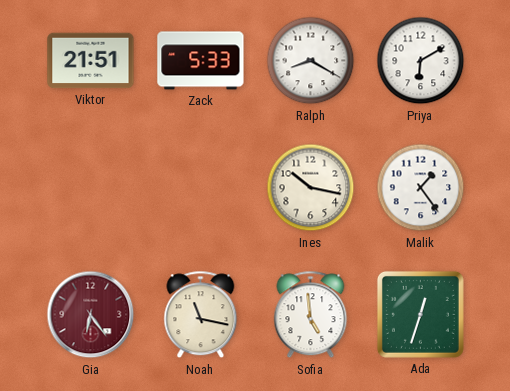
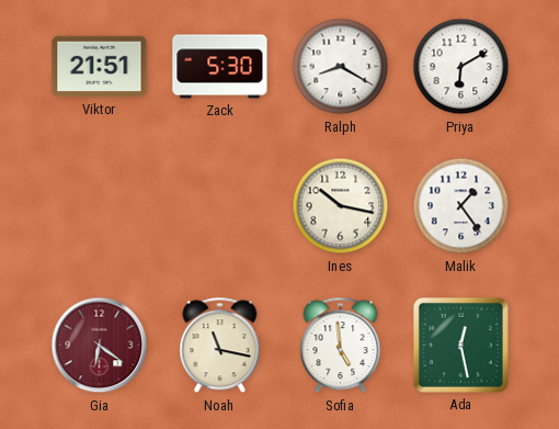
Zack: 5:33 -> 5:30 (220, 67)
Gia: 6:24 -> 6:21 (100, 346)
Ada: 12:33 -> 12:28 (460, 345)
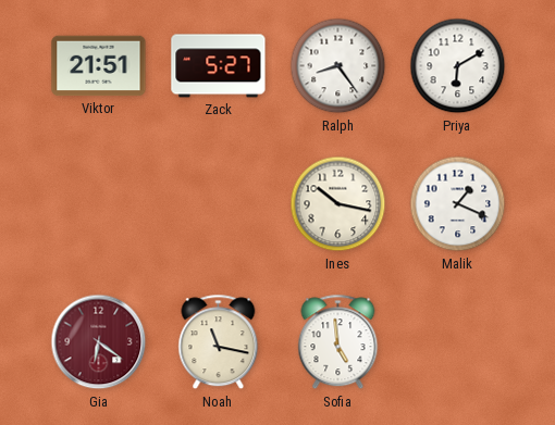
Zack: 5:30 -> 5:27 (219, 66)
Ralph: 8:20 -> 8:24 (338, 66)
Malik: 1:24 -> 1:19 (458, 204)
Ada: 12:28 -> none (460, 345)
